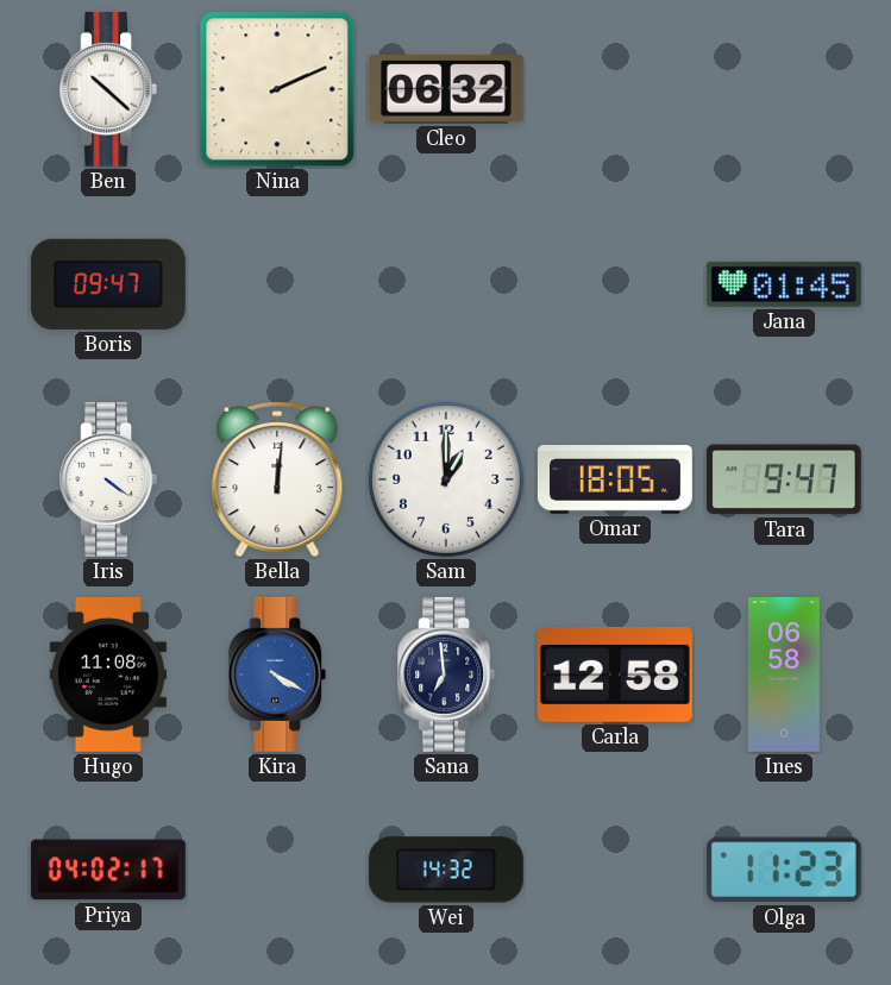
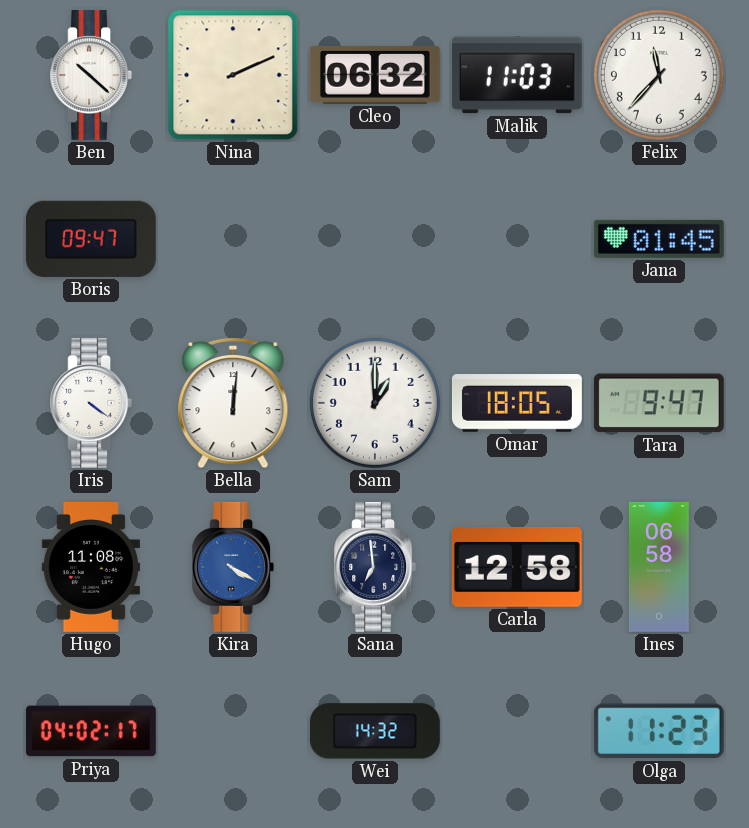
Malik: none -> 11:03 (517, 75)
Felix: none -> 11:37 (659, 75)
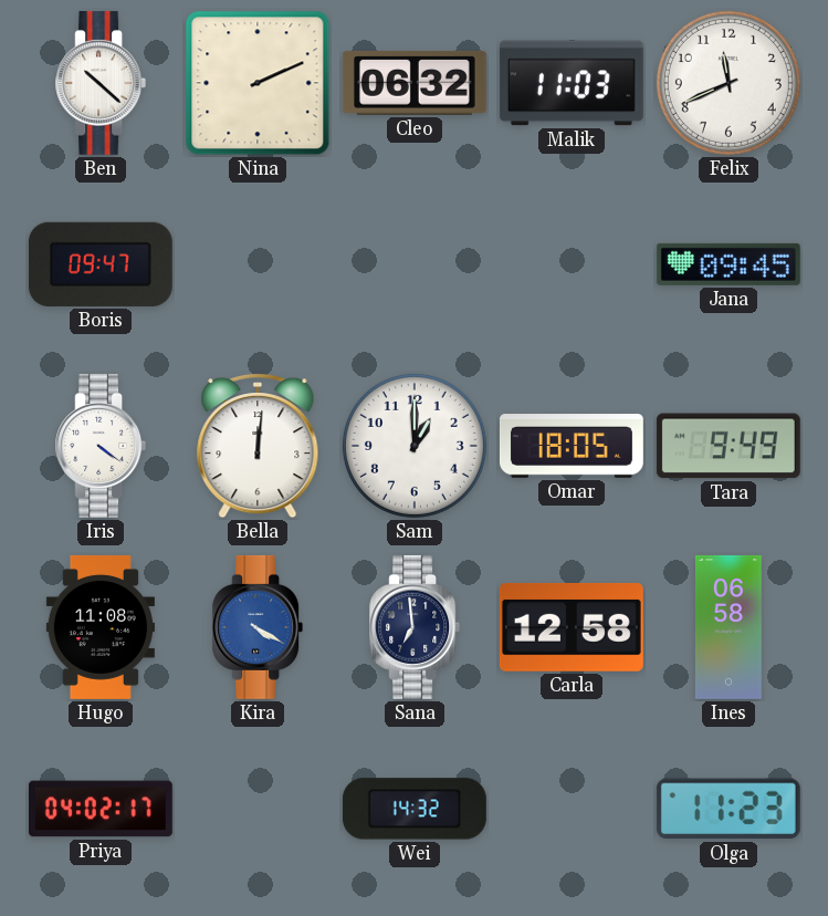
Felix: 11:37 -> 11:41 (729, 83)
Jana: 01:45 -> 09:45 (729, 264)
Tara: 9:47 -> 9:49 (729, 446)
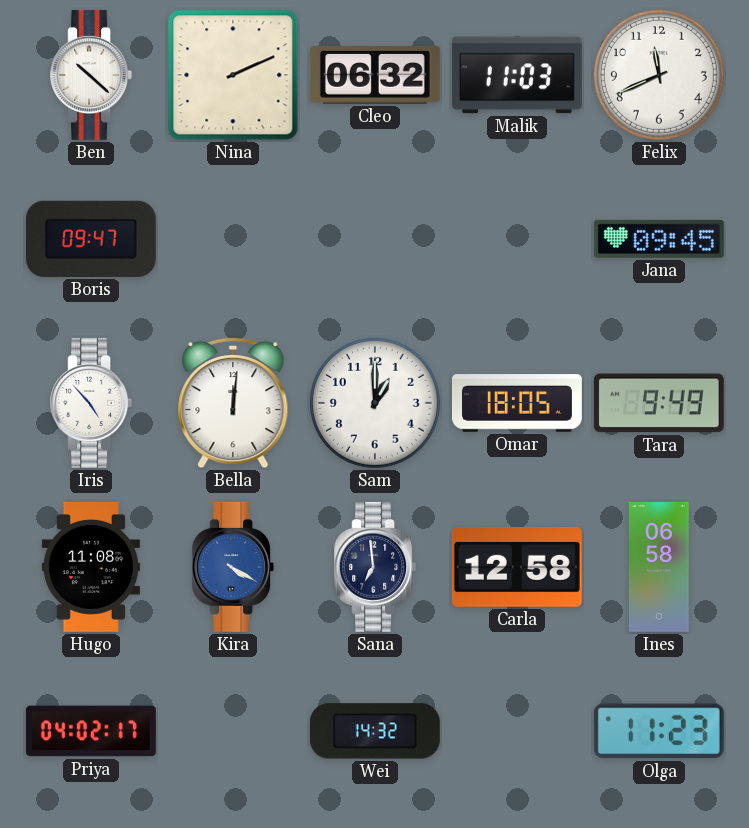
Iris: 4:21 -> 4:53 (91, 403)
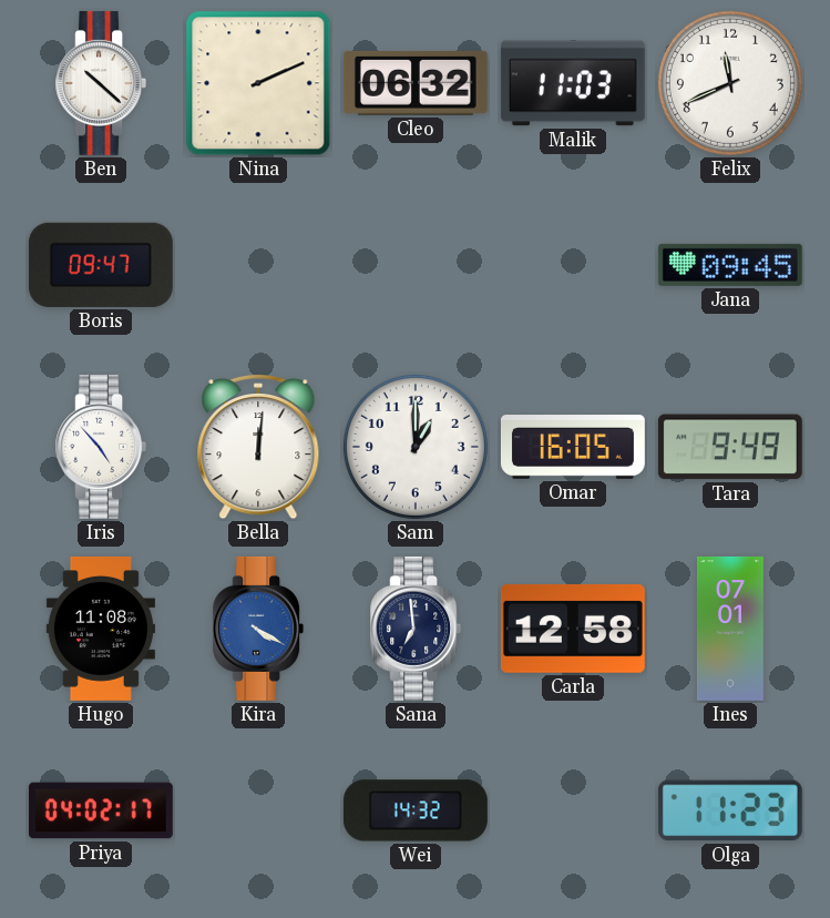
Omar: 18:05 -> 16:05 (573, 447)
Ines: 06:58 -> 07:01 (730, 629)
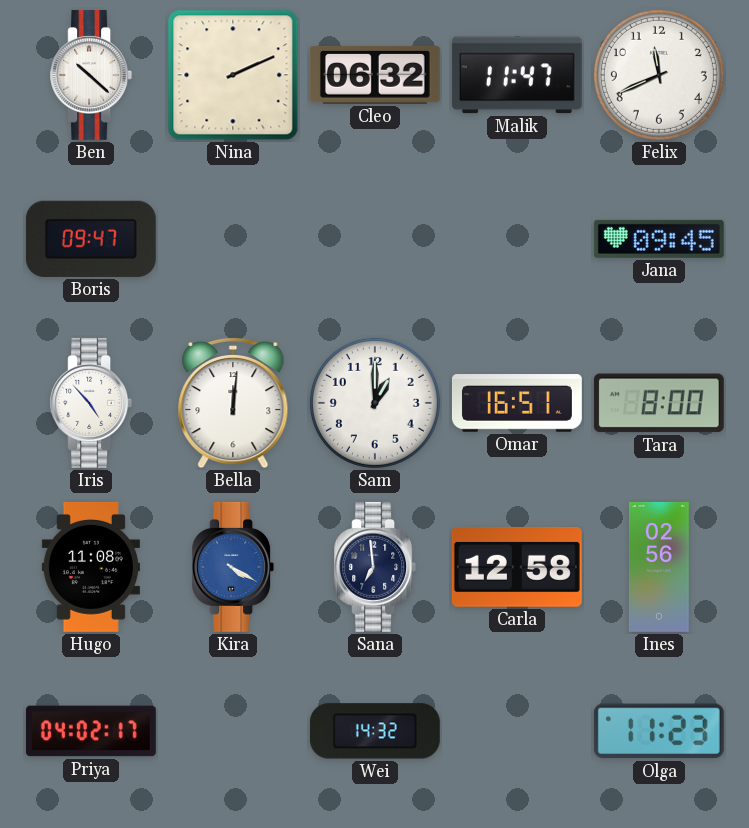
Malik: 11:03 -> 11:47 (517, 75)
Omar: 16:05 -> 16:51 (517, 403)
Tara: 9:49 -> 8:00 (659, 403)
Ines: 07:01 -> 02:56 (659, 567)
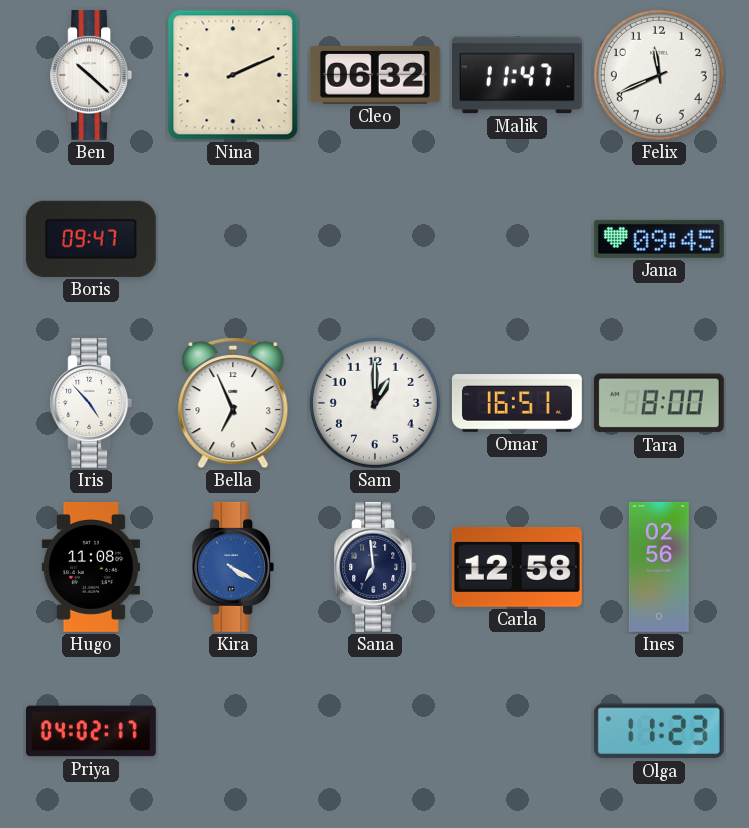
Bella: 12:01 -> 6:56 (233, 403)
Wei: 14:32 -> none (375, 731)
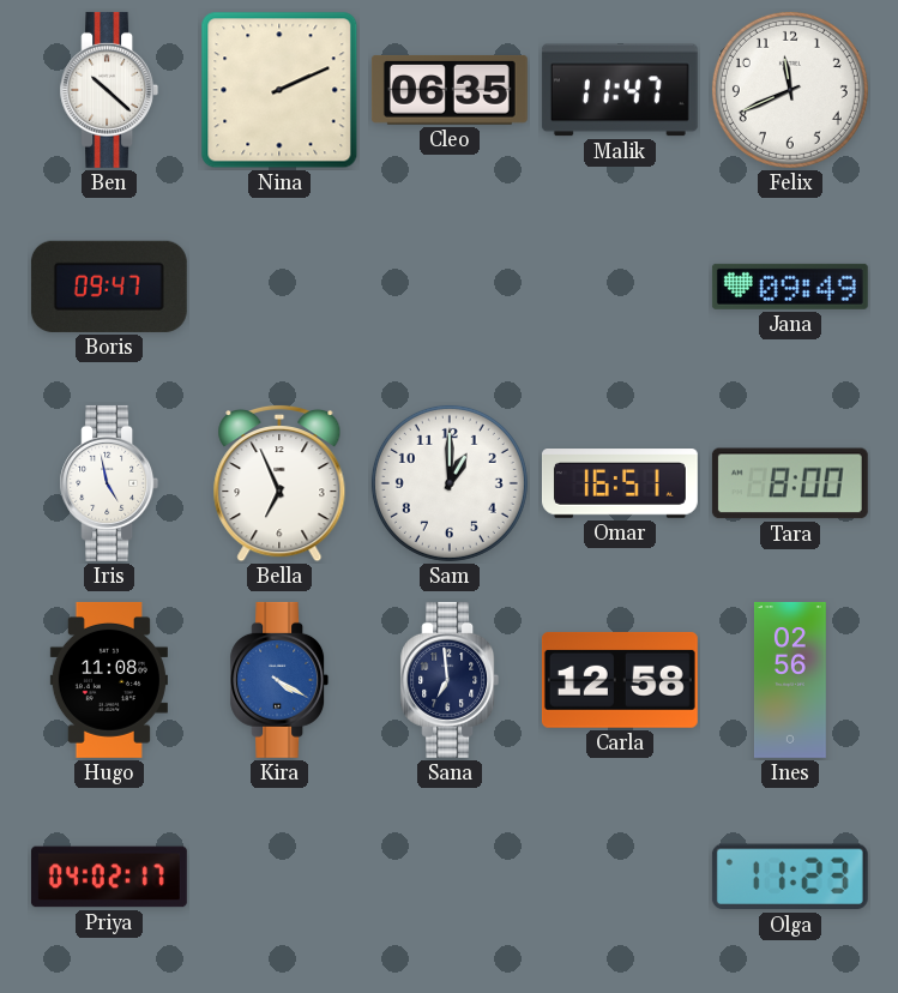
Cleo: 06:32 -> 06:35 (450, 90)
Jana: 09:45 -> 09:49 (790, 287)
Iris: 4:53 -> 4:58 (109, 483)
